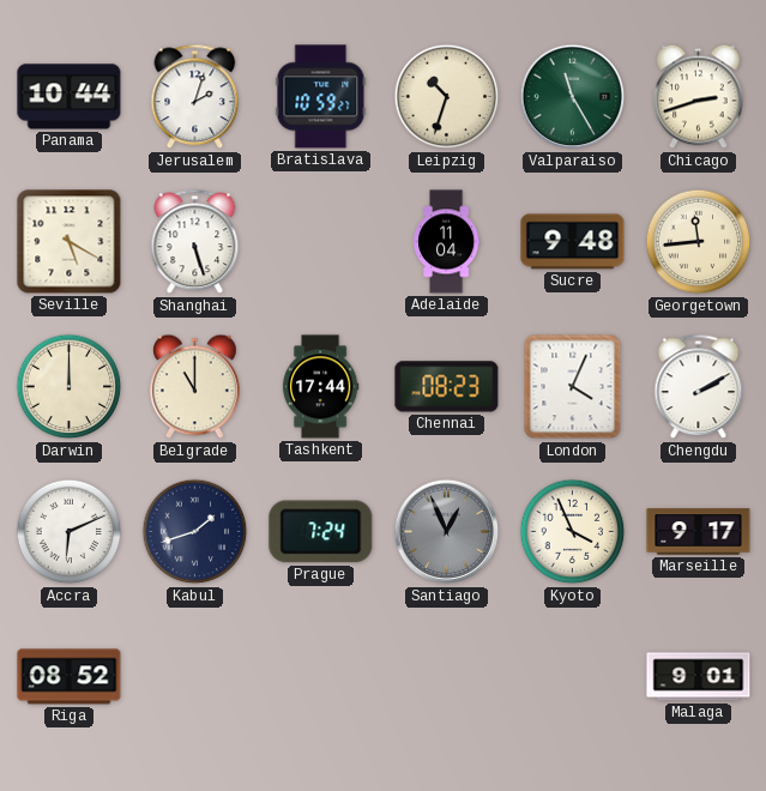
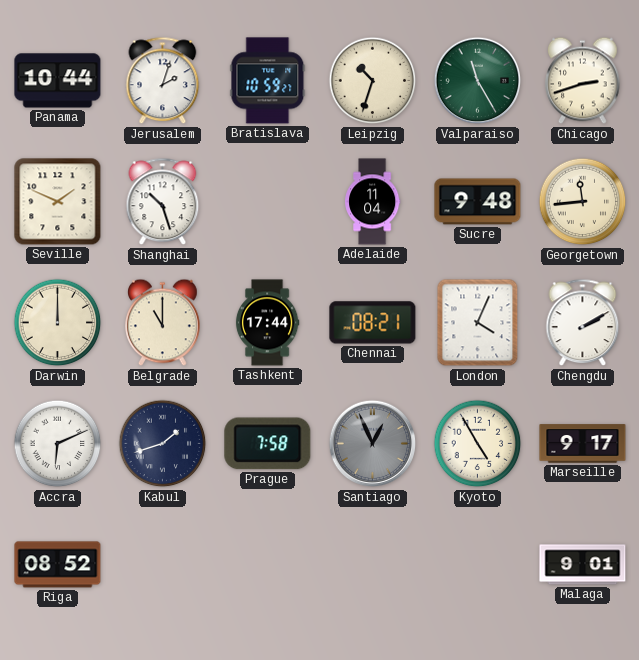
Seville: 5:20 -> 1:49 (58, 202)
Shanghai: 5:27 -> 10:27 (163, 202)
Chennai: 08:23 -> 08:21 (373, 323)
Prague: 7:24 -> 7:58 (268, 444)
Kyoto: 3:56 -> 4:55 (478, 444)
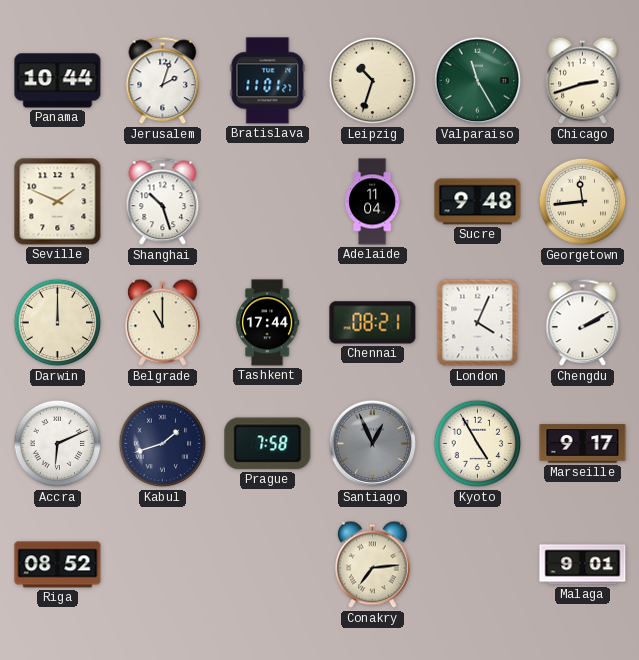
Bratislava: 10:59 -> 11:01 (268, 81)
Conakry: none -> 7:14 (373, 565)
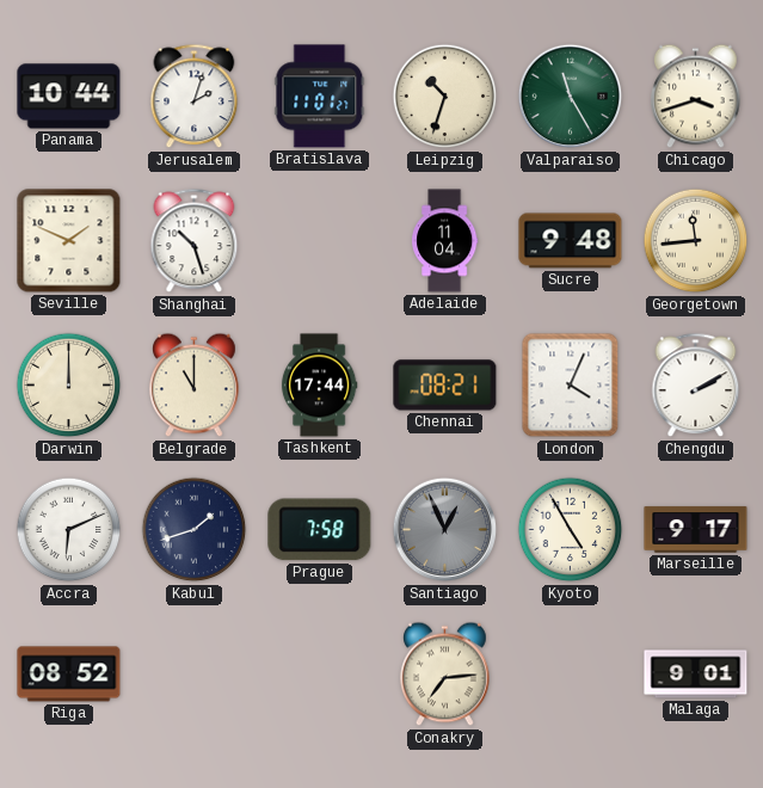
Chicago: 2:42 -> 3:42 (696, 97)
